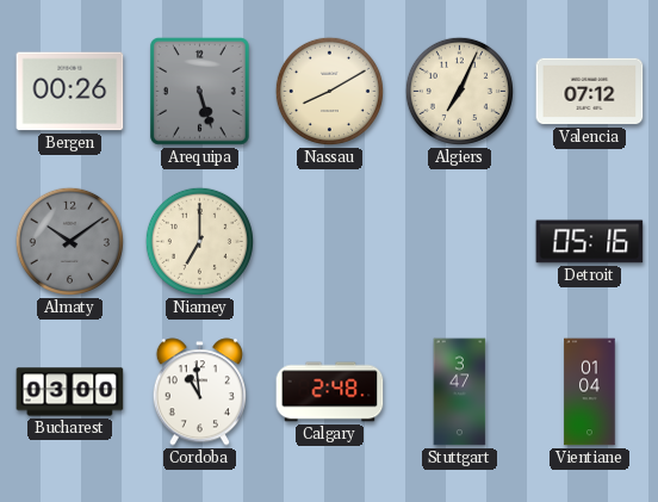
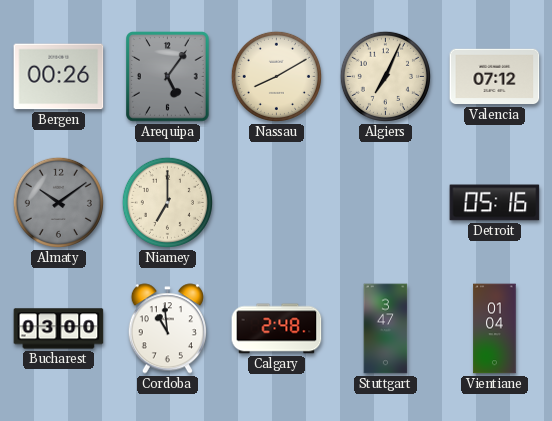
Arequipa: 5:27 -> 5:06 (168, 77)
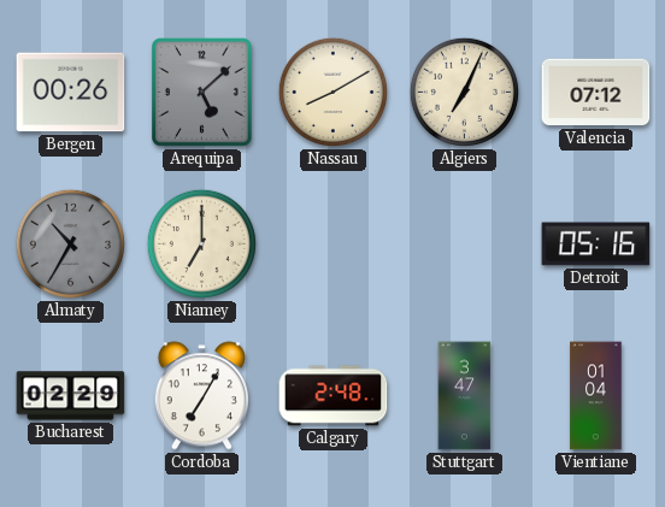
Arequipa: 5:06 -> 5:08 (202, 93)
Almaty: 10:09 -> 10:35 (70, 243)
Bucharest: 03:00 -> 02:29 (71, 396)
Cordoba: 10:59 -> 7:05 (201, 396)
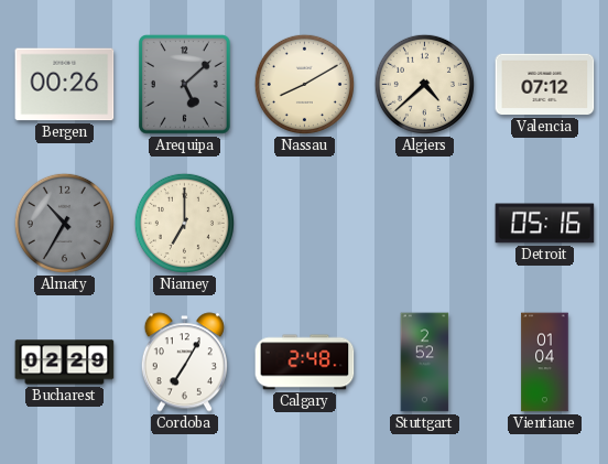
Algiers: 7:04 -> 4:38 (424, 84)
Stuttgart: 3:47 -> 2:52 (425, 363)
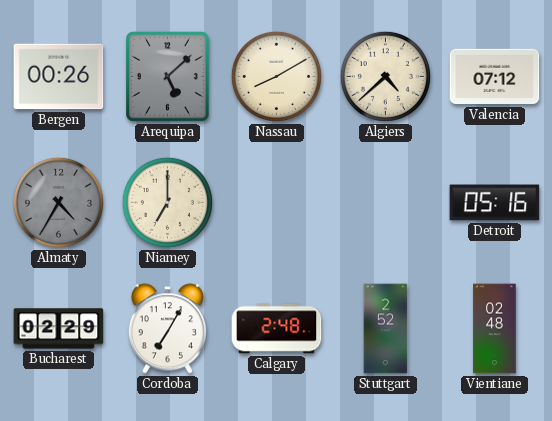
Almaty: 10:35 -> 4:35 (58, 202)
Vientiane: 01:04 -> 02:48 (495, 329)
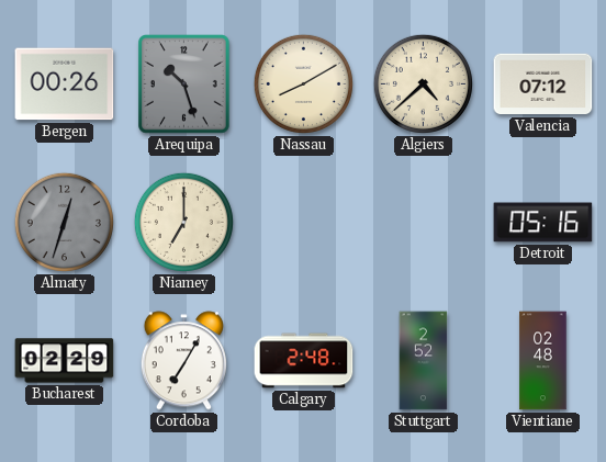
Arequipa: 5:08 -> 10:27 (184, 84)
Almaty: 4:35 -> 12:33 (64, 222)
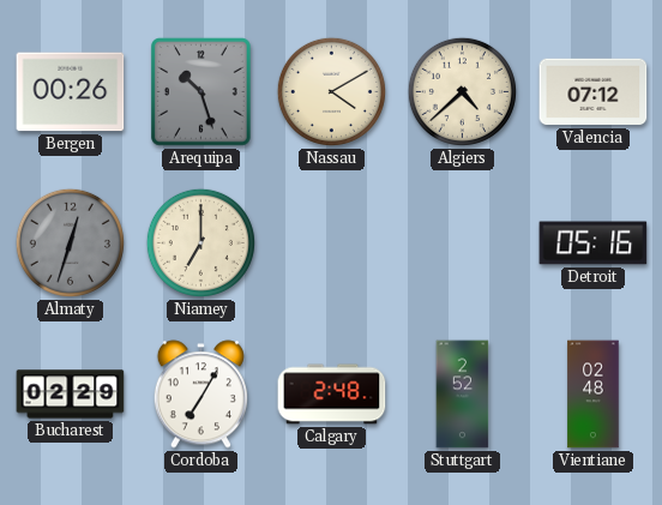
Nassau: 8:10 -> 4:10 (331, 91)
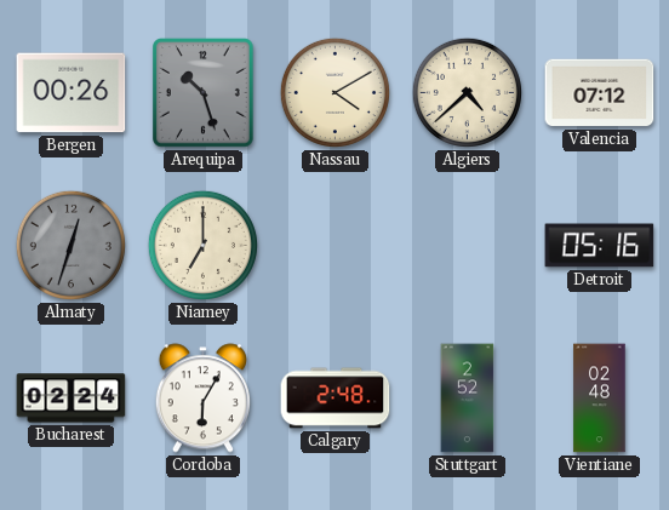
Bucharest: 02:29 -> 02:24 (72, 399)
Cordoba: 7:05 -> 6:05 (202, 399)
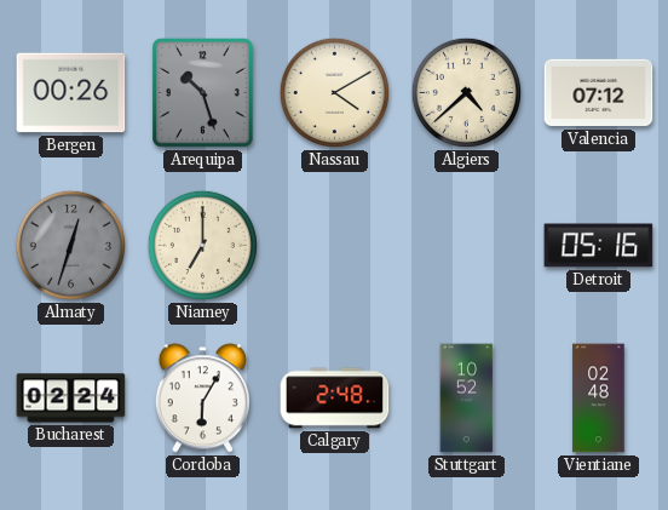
Stuttgart: 2:52 -> 10:52 (467, 399)
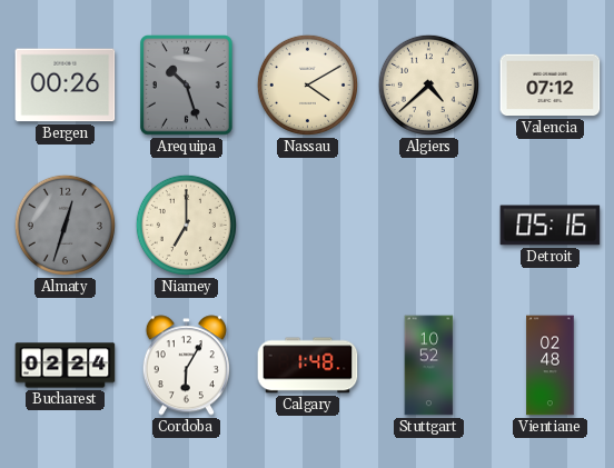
Calgary: 2:48 -> 1:48 (308, 366)
